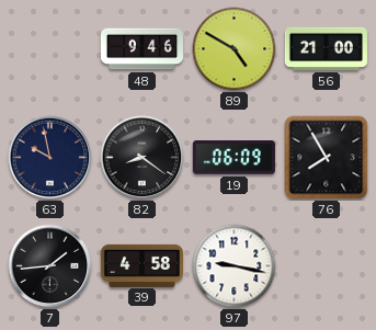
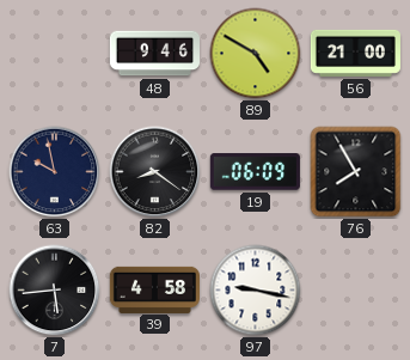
7: 1:44 -> 5:44 (55, 291)
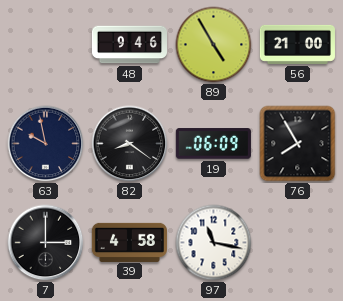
89: 4:50 -> 4:55 (214, 45)
7: 5:44 -> 3:00 (46, 243)
97: 9:17 -> 11:17 (214, 243)
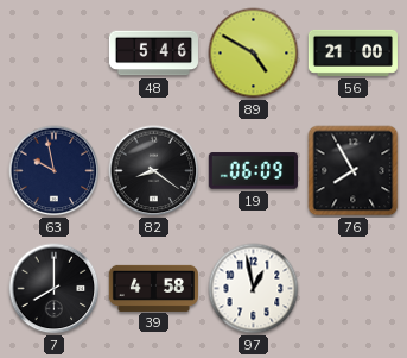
48: 9:46 -> 5:46 (153, 54)
89: 4:55 -> 4:50 (254, 54)
7: 3:00 -> 8:00 (55, 289)
97: 11:17 -> 12:58 (254, 289)
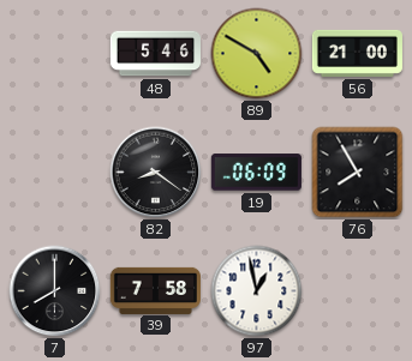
63: 9:58 -> none (55, 171)
39: 4:58 -> 7:58 (155, 290)
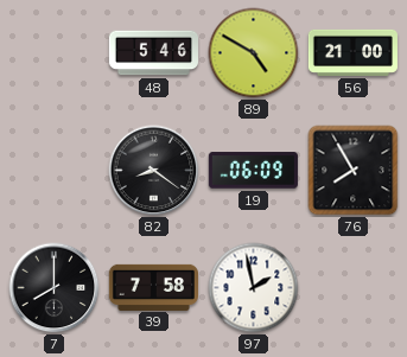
97: 12:58 -> 1:58 (254, 288)
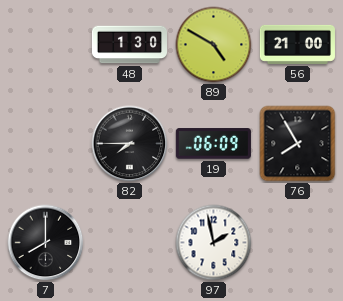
48: 5:46 -> 1:30 (129, 45)
82: 8:21 -> 7:45 (130, 144)
39: 7:58 -> none (153, 287)
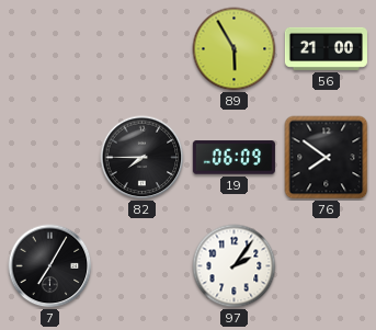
48: 1:30 -> none (129, 45)
89: 4:50 -> 5:55 (235, 49)
76: 7:55 -> 7:51 (327, 158)
7: 8:00 -> 7:05 (50, 266)
97: 1:58 -> 2:06 (235, 266)
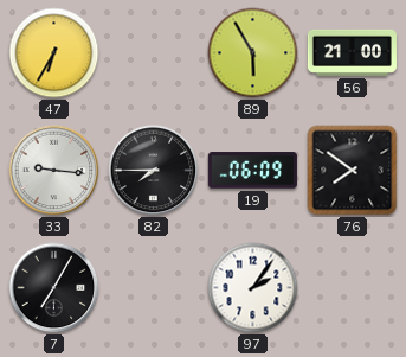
47: none -> 6:35 (54, 53)
33: none -> 9:16 (54, 171)
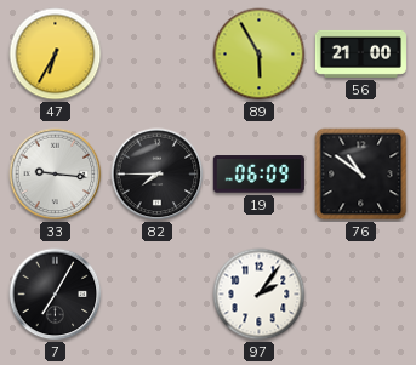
76: 7:51 -> 10:51 (361, 175)
